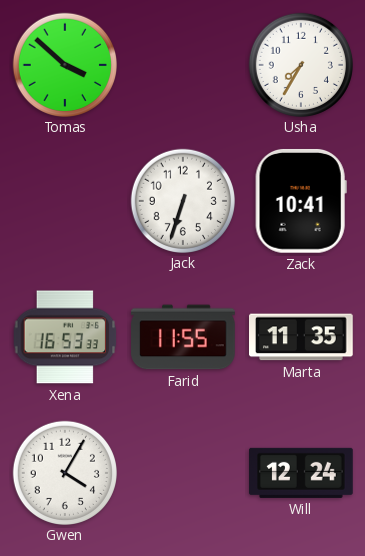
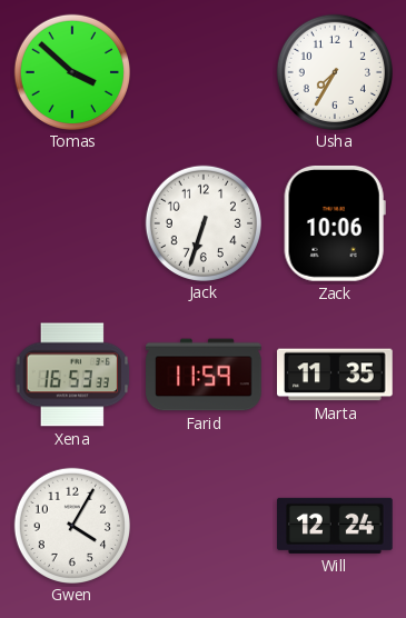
Zack: 10:41 -> 10:06 (335, 223)
Farid: 11:55 -> 11:59 (204, 375)
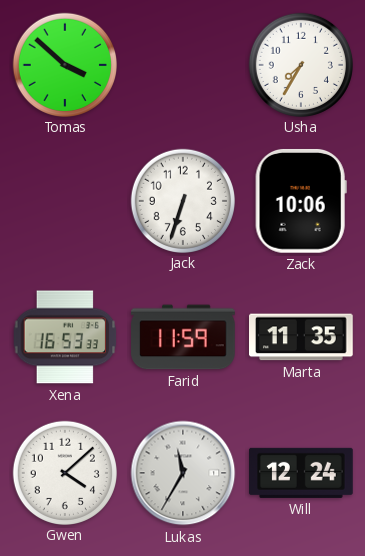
Gwen: 4:05 -> 4:08 (64, 472)
Lukas: none -> 11:35 (183, 473)
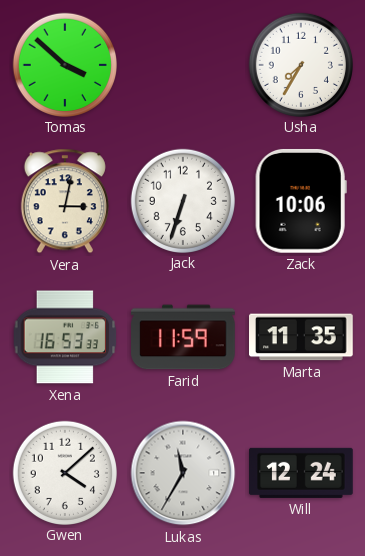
Vera: none -> 3:02 (65, 201)
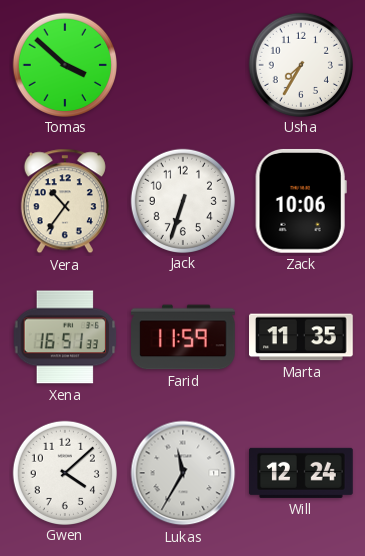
Vera: 3:02 -> 10:36 (65, 201)
Xena: 16:53 -> 16:51 (65, 337)
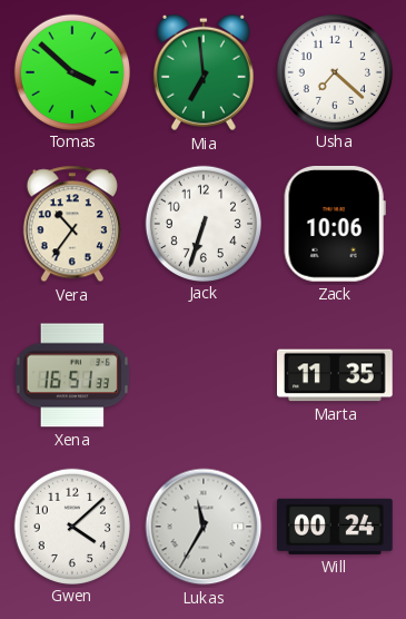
Mia: none -> 6:59 (204, 72)
Usha: 7:35 -> 7:22 (334, 71)
Farid: 11:59 -> none (183, 337)
Will: 12:24 -> 00:24 (336, 527)
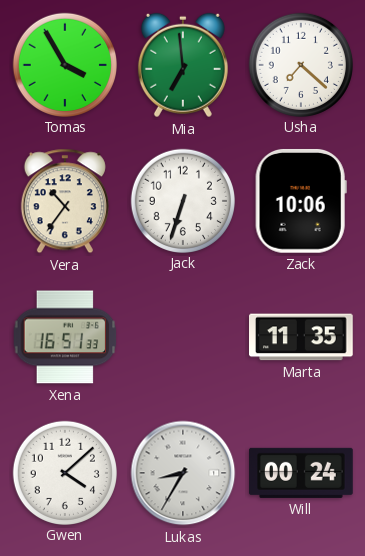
Tomas: 3:52 -> 3:55 (64, 64)
Lukas: 11:35 -> 8:35 (183, 473)
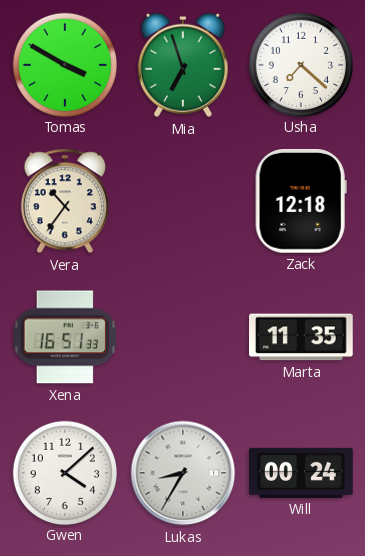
Tomas: 3:55 -> 3:50 (64, 64)
Mia: 6:59 -> 6:57 (183, 65)
Jack: 6:33 -> none (182, 200)
Zack: 10:06 -> 12:18 (301, 201)
